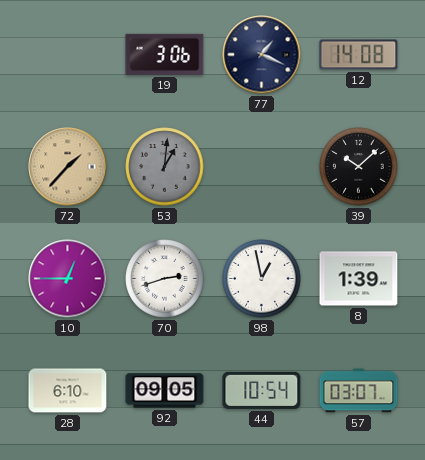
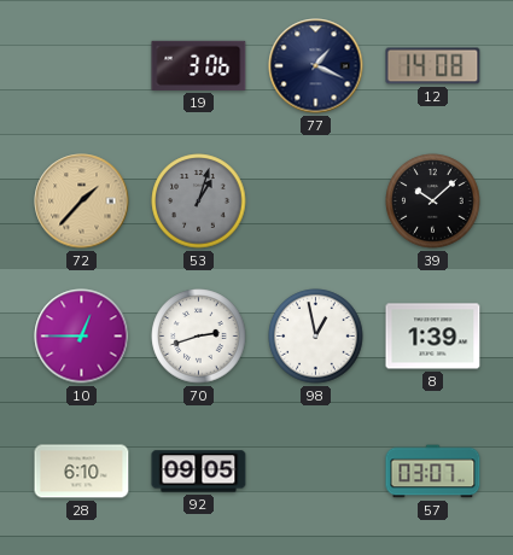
53: 1:01 -> 1:03 (199, 201)
44: 10:54 -> none (262, 390)
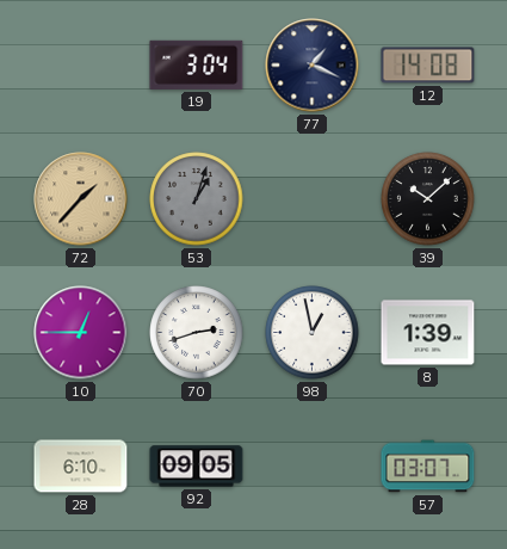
19: 3:06 -> 3:04 (197, 64)
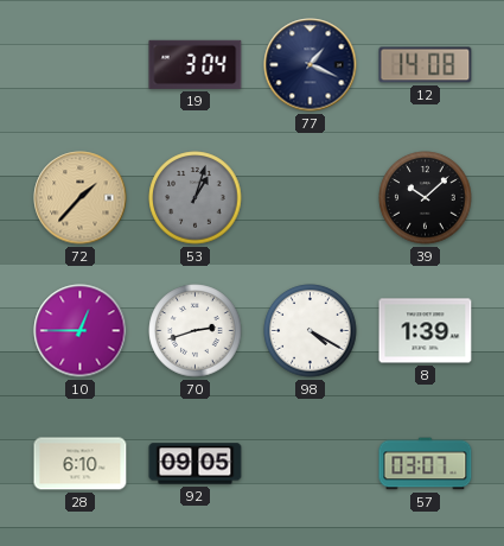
98: 12:58 -> 4:20 (311, 331)
